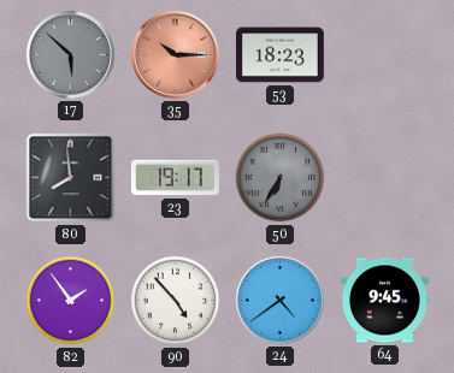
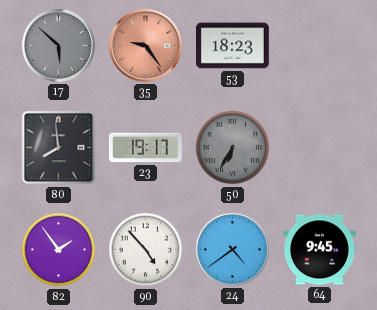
35: 10:15 -> 9:24 (145, 45)
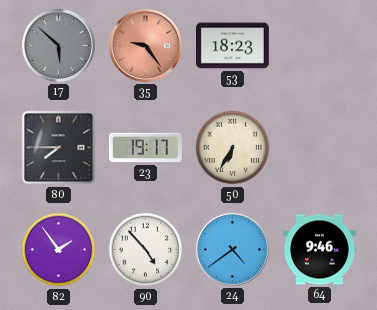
80: 7:59 -> 7:45 (59, 148)
50 dial: grey -> cream (233, 148)
64: 9:45 -> 9:46 (320, 250)
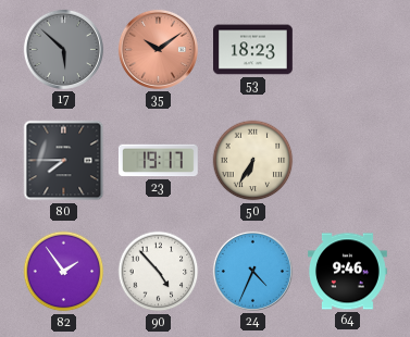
35: 9:24 -> 10:09 (158, 49)
24: 4:39 -> 4:34 (252, 271)
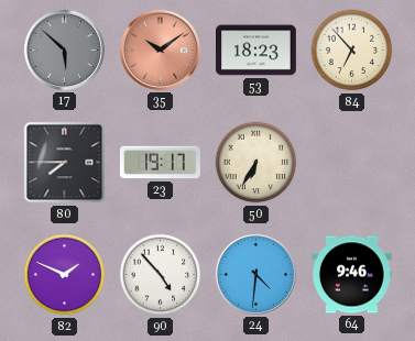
84: none -> 6:53 (352, 51)
82: 1:54 -> 1:49 (65, 275)
24: 4:34 -> 4:31 (255, 274)
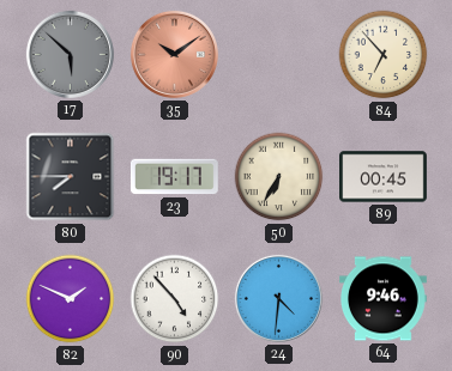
53: 18:23 -> none (256, 51)
89: none -> 00:45 (384, 177)
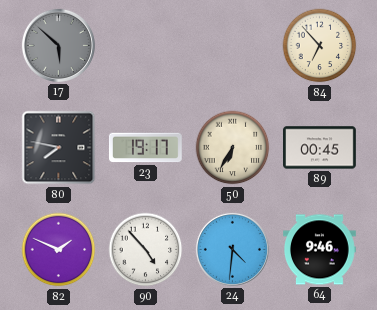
35: 10:09 -> none (174, 54)
80: 7:45 -> 7:47 (59, 148)
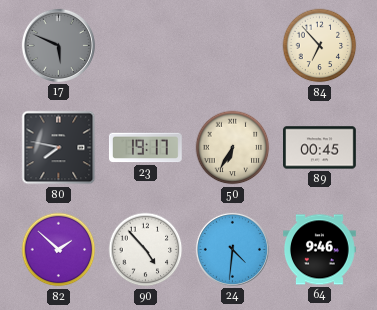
17: 5:52 -> 5:49 (58, 45)
82: 1:49 -> 1:52 (59, 250)
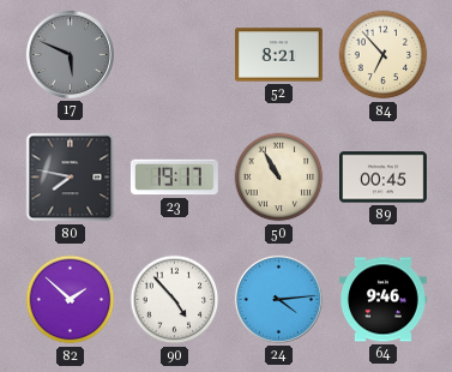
52: none -> 8:21 (279, 55)
50: 6:35 -> 10:55 (279, 178)
24: 4:31 -> 4:14 (278, 299)
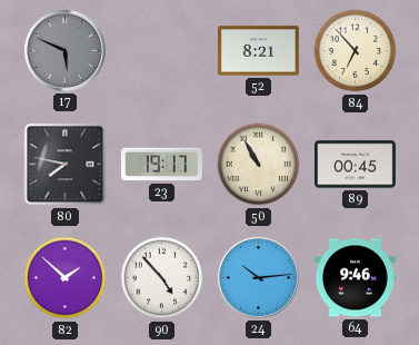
24: 4:14 -> 10:14 (258, 277)
